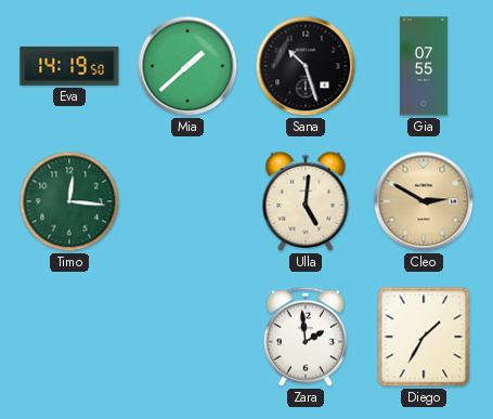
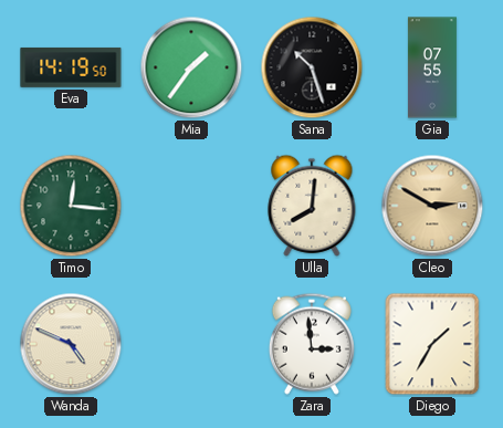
Mia: 1:38 -> 1:36 (191, 67)
Ulla: 5:01 -> 8:01 (312, 206)
Wanda: none -> 4:49 (71, 344)
Zara: 1:59 -> 2:59 (312, 344)
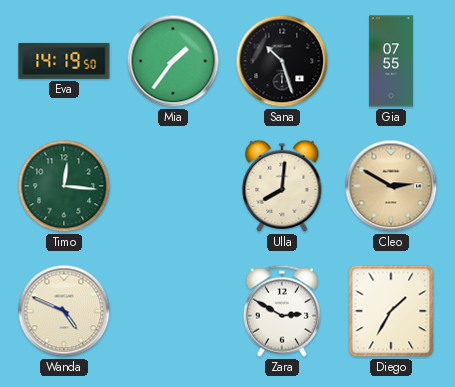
Zara: 2:59 -> 2:50 (282, 311)
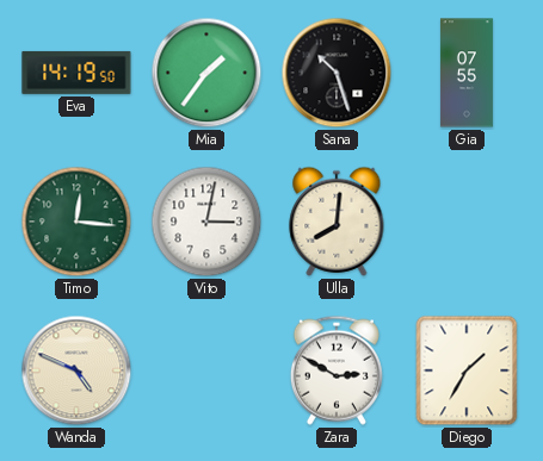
Vito: none -> 3:02 (206, 222)
Cleo: 2:50 -> none (391, 186)
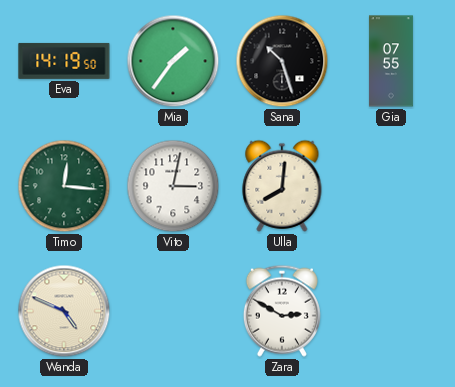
Diego: 1:35 -> none (467, 370)
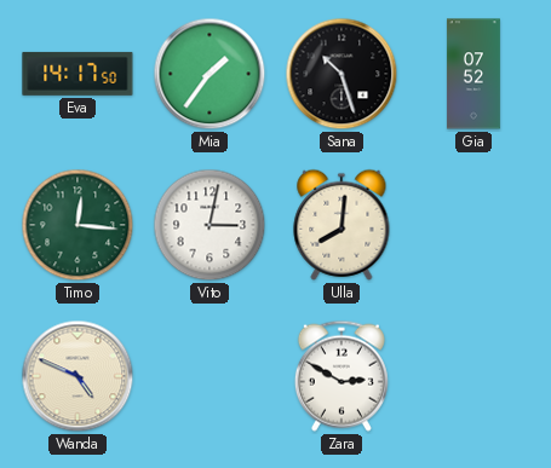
Eva: 14:19 -> 14:17 (78, 74)
Gia: 07:55 -> 07:52 (473, 74)
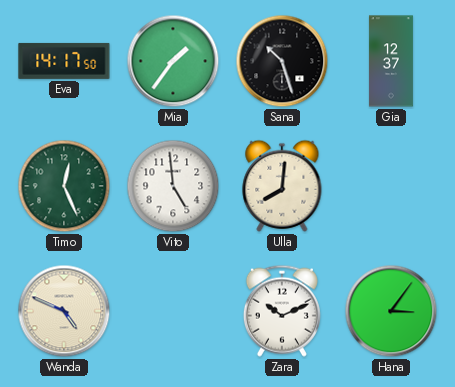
Gia: 07:52 -> 12:37 (391, 61)
Timo: 12:16 -> 12:26 (64, 186)
Vito: 3:02 -> 4:59 (173, 186)
Zara: 2:50 -> 10:11 (282, 311)
Hana: none -> 3:06 (391, 311)
